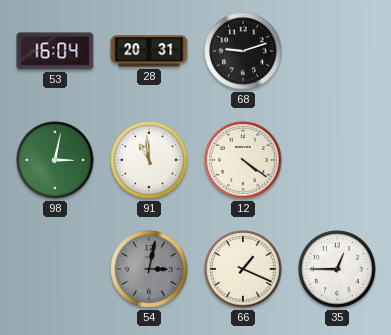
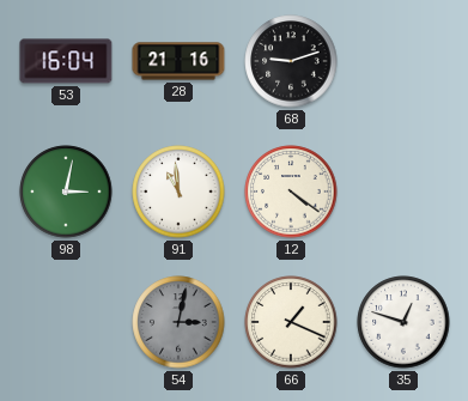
28: 20:31 -> 21:16 (178, 61)
35: 12:45 -> 12:48 (403, 322)
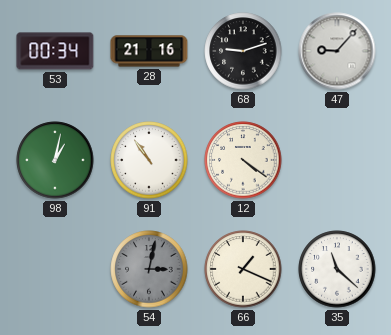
53: 16:04 -> 00:34 (55, 51)
47: none -> 9:07 (337, 51)
98: 3:02 -> 1:02 (55, 160)
91: 10:59 -> 10:54 (149, 160)
35: 12:48 -> 11:22 (337, 269)
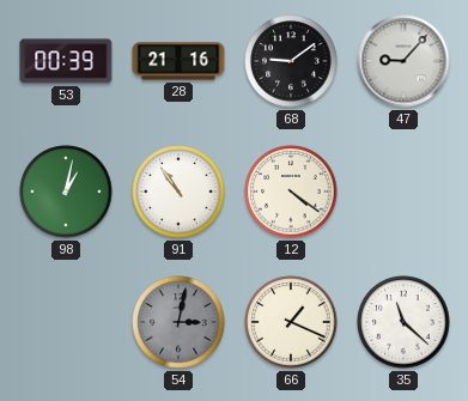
53: 00:34 -> 00:39 (66, 61)
68: 9:12 -> 9:09 (291, 61)
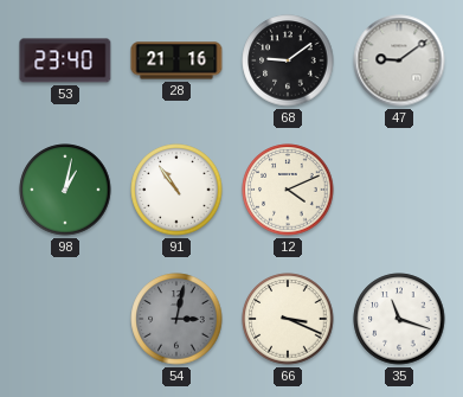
53: 00:39 -> 23:40 (65, 60)
47: 9:07 -> 9:09 (399, 60)
12: 4:21 -> 4:11 (288, 190)
66: 1:19 -> 3:19 (288, 319)
35: 11:22 -> 11:18 (399, 319)
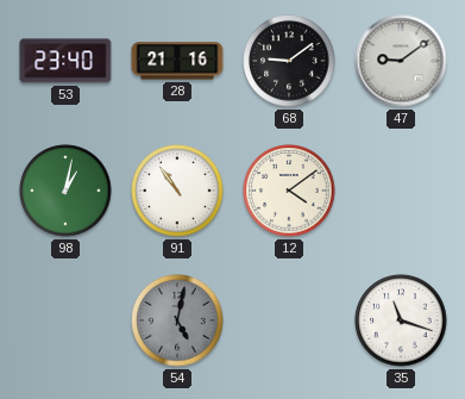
12: 4:11 -> 4:09 (289, 191)
54: 3:02 -> 5:02 (177, 320)
66: 3:19 -> none (288, 319)
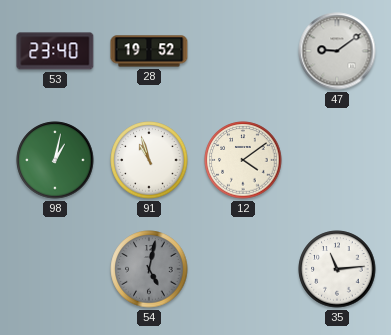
28: 21:16 -> 19:52 (149, 51)
68: 9:09 -> none (289, 61)
91: 10:54 -> 10:57 (149, 160)
35: 11:18 -> 11:14 (337, 269)
